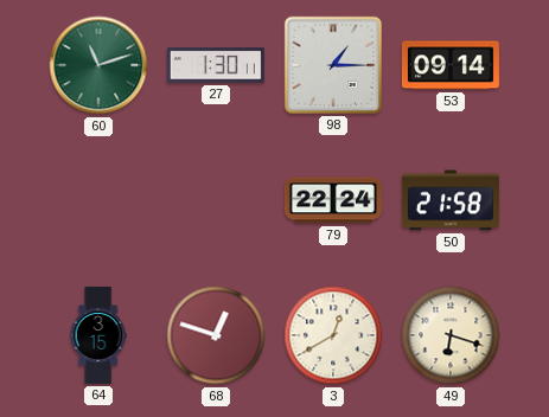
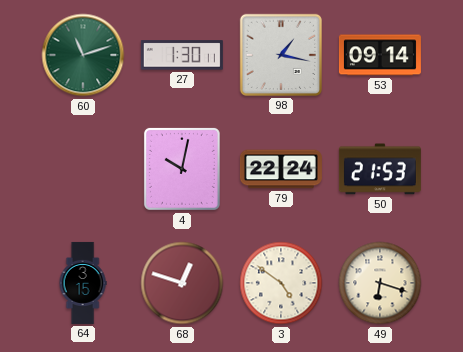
98: 1:15 -> 1:17 (281, 55)
4: none -> 10:02 (182, 169)
50: 21:58 -> 21:53 (380, 169)
3: 12:40 -> 4:51 (281, 283)
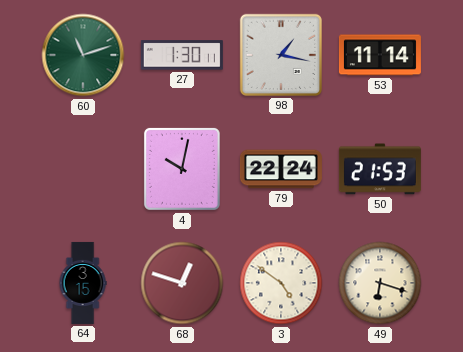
53: 09:14 -> 11:14 (380, 55)
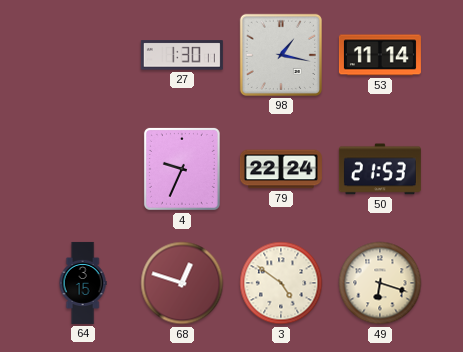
60: 11:12 -> none (83, 55)
4: 10:02 -> 9:34 (182, 169)
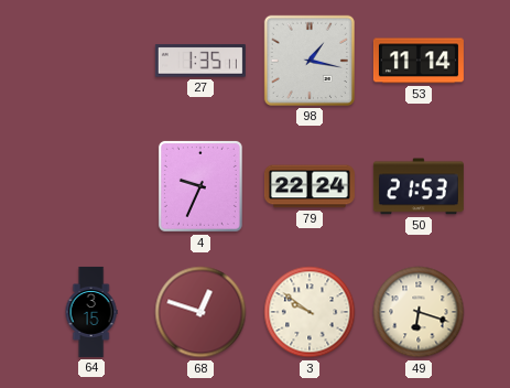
27: 1:30 -> 1:35 (200, 61)
3: 4:51 -> 9:51 (310, 312)
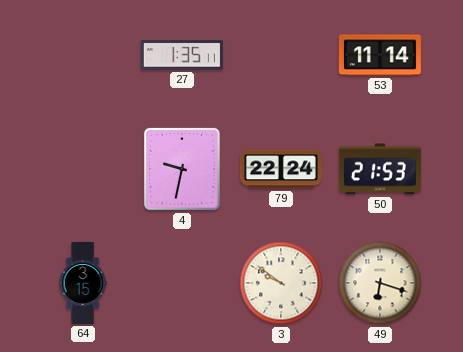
98: 1:17 -> none (310, 61)
4: 9:34 -> 9:32 (182, 169)
68: 12:48 -> none (200, 312)
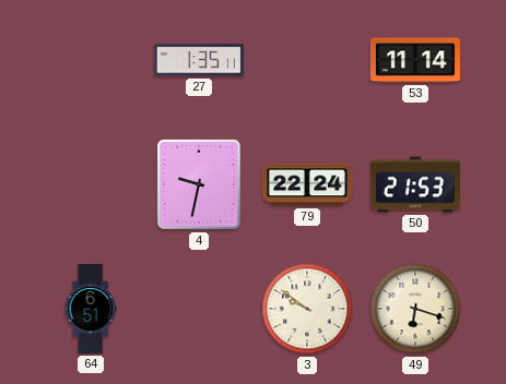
64: 3:15 -> 6:51 (91, 309)
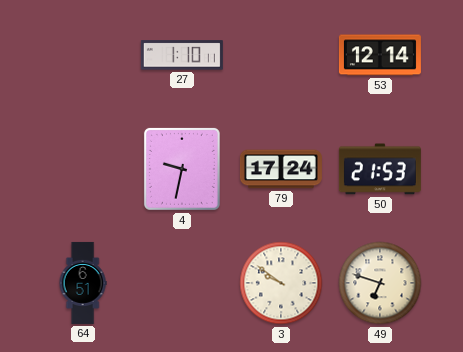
27: 1:35 -> 1:10 (182, 55)
53: 11:14 -> 12:14 (380, 55)
79: 22:24 -> 17:24 (281, 169)
49: 6:18 -> 6:48 (380, 283)
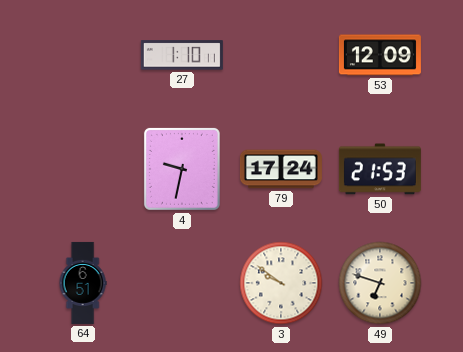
53: 12:14 -> 12:09 (380, 55)
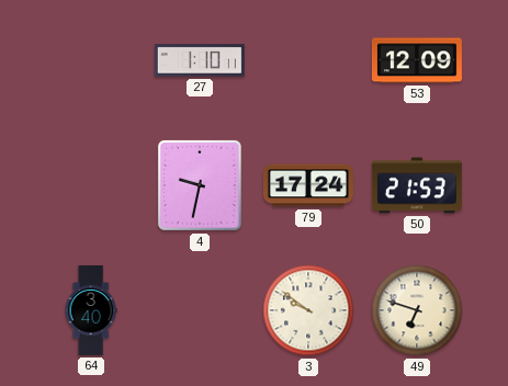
64: 6:51 -> 3:40 (91, 310)
